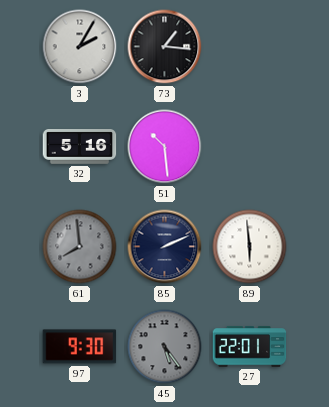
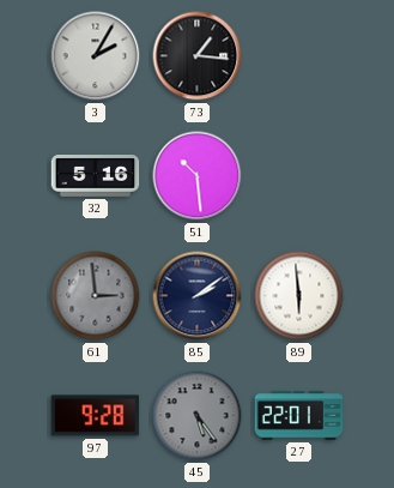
61: 7:59 -> 2:59 (96, 296)
85: 2:11 -> 2:09 (198, 296)
97: 9:30 -> 9:28 (96, 416)
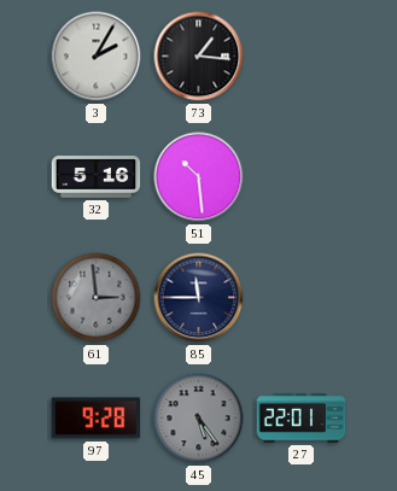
85: 2:09 -> 11:45 (199, 298)
89: 5:59 -> none (299, 296)
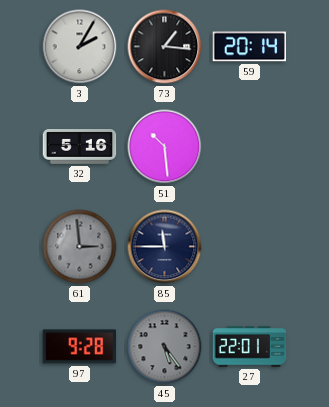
59: none -> 20:14 (250, 47)
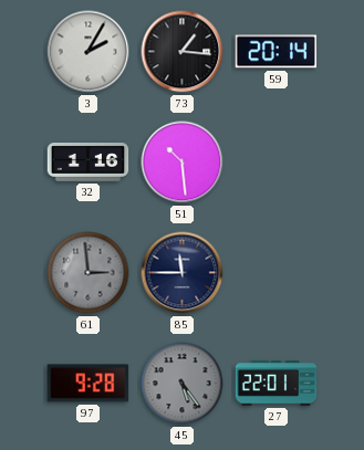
32: 5:16 -> 1:16 (89, 163)
